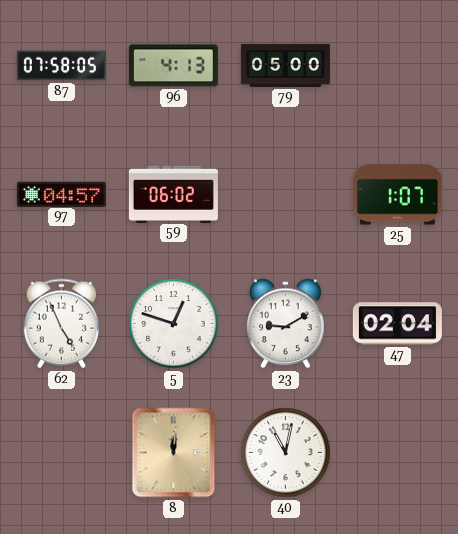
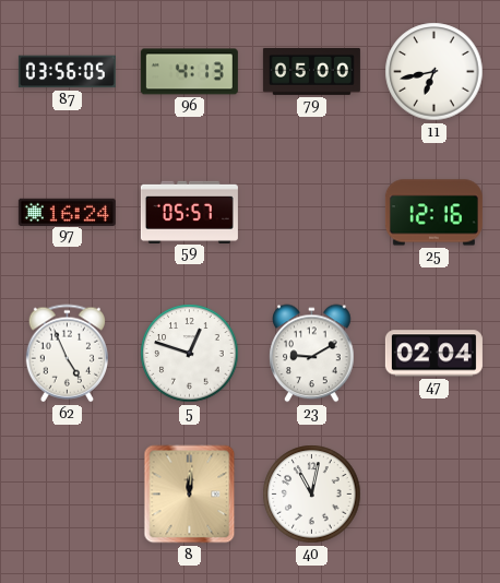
87: 07:58 -> 03:56 (67, 72)
11: none -> 6:43 (434, 72)
97: 04:57 -> 16:24 (67, 212)
59: 06:02 -> 05:57 (189, 212)
25: 1:07 -> 12:16 (433, 213)
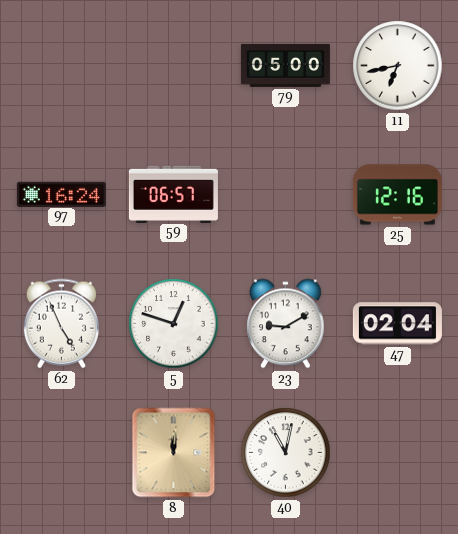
87: 03:56 -> none (67, 72)
96: 4:13 -> none (189, 72)
59: 05:57 -> 06:57 (173, 194)
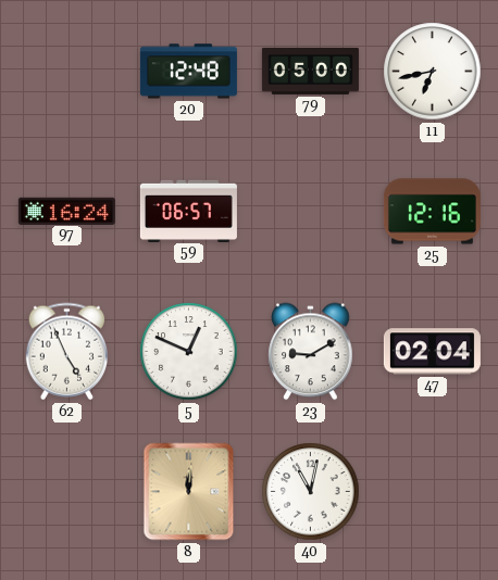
20: none -> 12:48 (188, 72)
5: 12:48 -> 12:49 (189, 352)
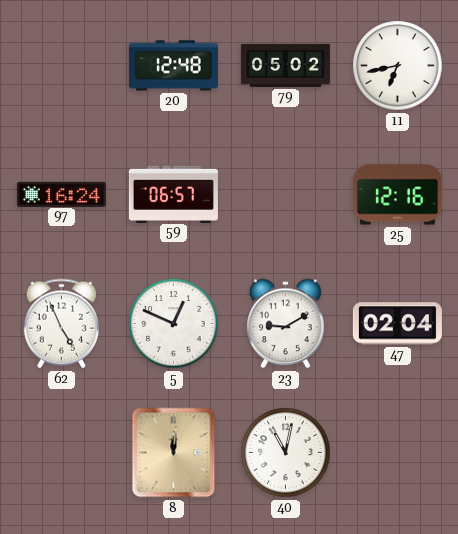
79: 05:00 -> 05:02 (285, 65)
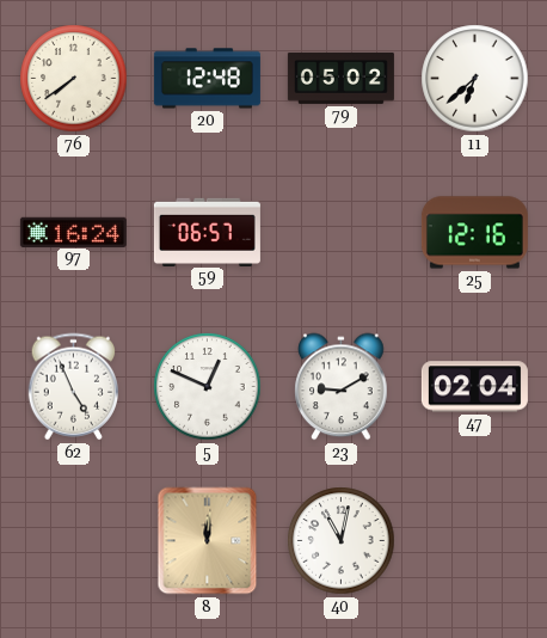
76: none -> 7:39 (74, 79)
11: 6:43 -> 6:38 (475, 79)
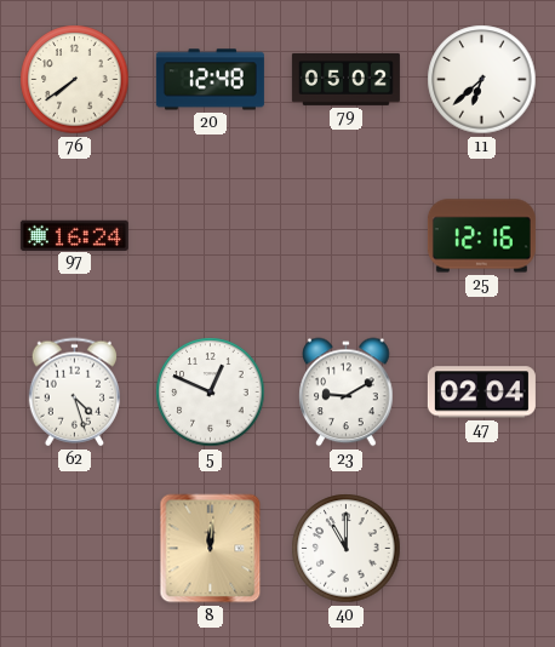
59: 06:57 -> none (207, 232)
62: 4:56 -> 4:27 (74, 393)
40: 11:02 -> 11:00 (347, 549)
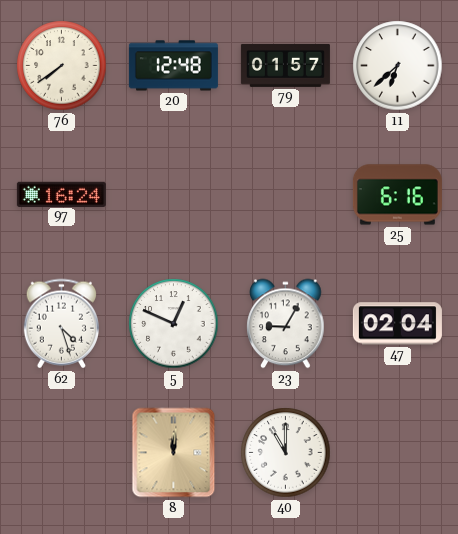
79: 05:02 -> 01:57 (285, 65)
25: 12:16 -> 6:16 (397, 195)
23: 9:10 -> 9:05 (286, 324)
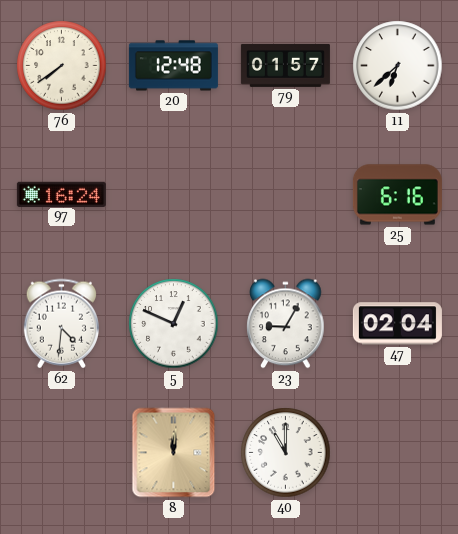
62: 4:27 -> 4:31 (61, 324)
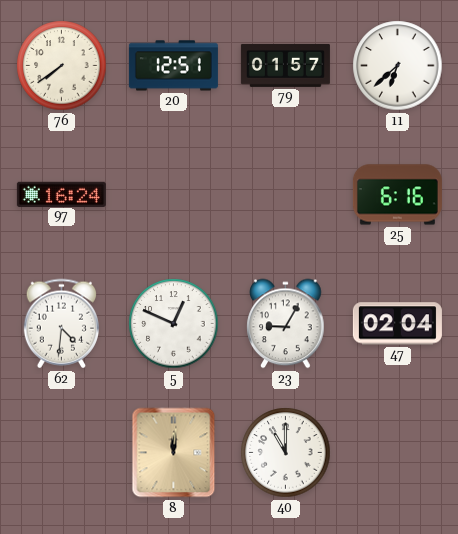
20: 12:48 -> 12:51 (173, 66)
